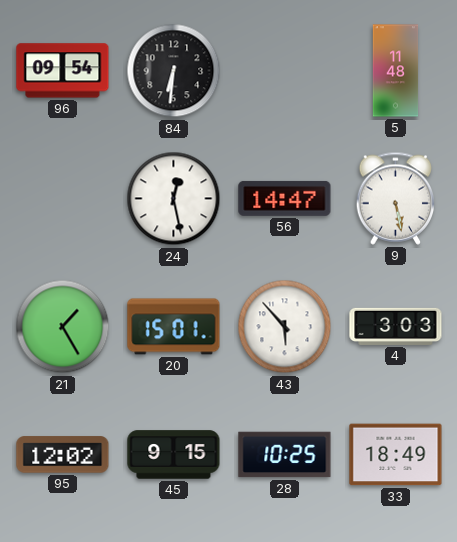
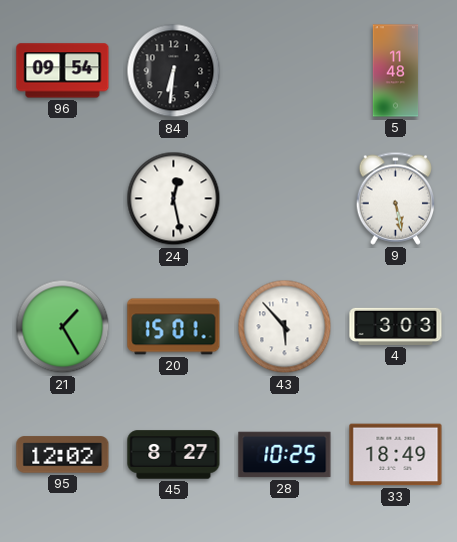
56: 14:47 -> none (285, 198)
45: 9:15 -> 8:27 (174, 455)
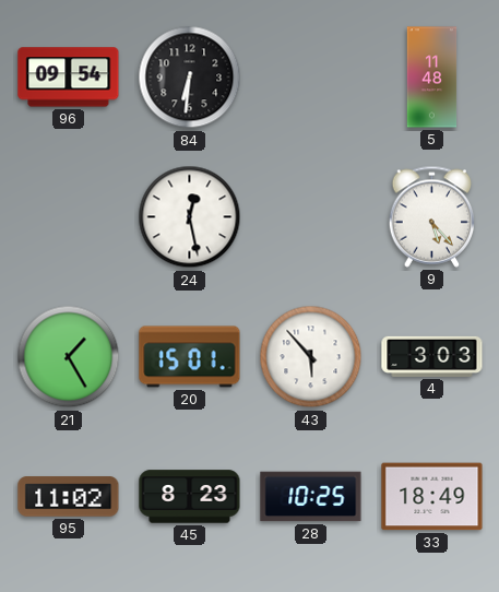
9: 5:28 -> 5:23 (432, 216)
95: 12:02 -> 11:02 (69, 497)
45: 8:27 -> 8:23 (190, 497)
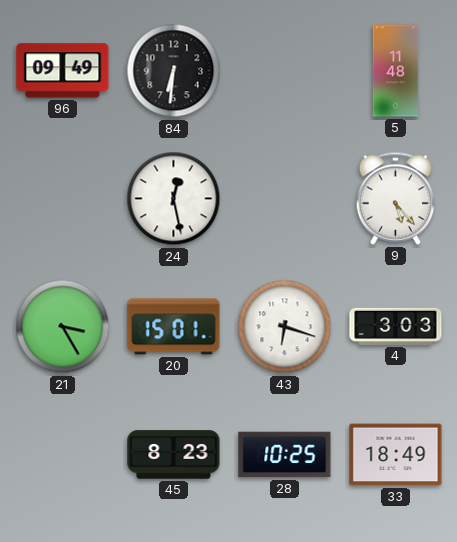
96: 09:54 -> 09:49 (63, 71)
21: 1:25 -> 3:25 (63, 327)
43: 5:53 -> 6:18 (285, 327)
95: 11:02 -> none (69, 497)
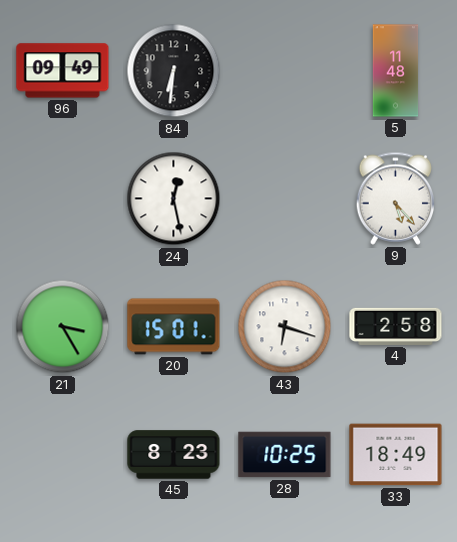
4: 3:03 -> 2:58 (396, 326)
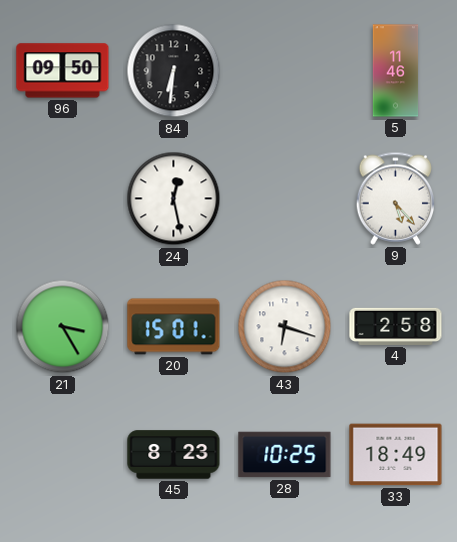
96: 09:49 -> 09:50 (63, 71)
5: 11:48 -> 11:46 (396, 71)
